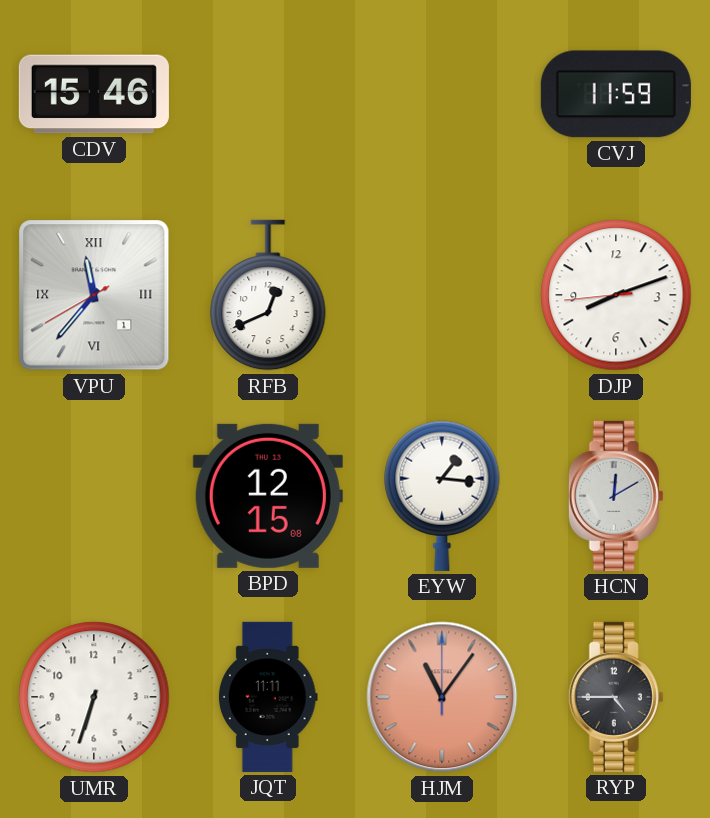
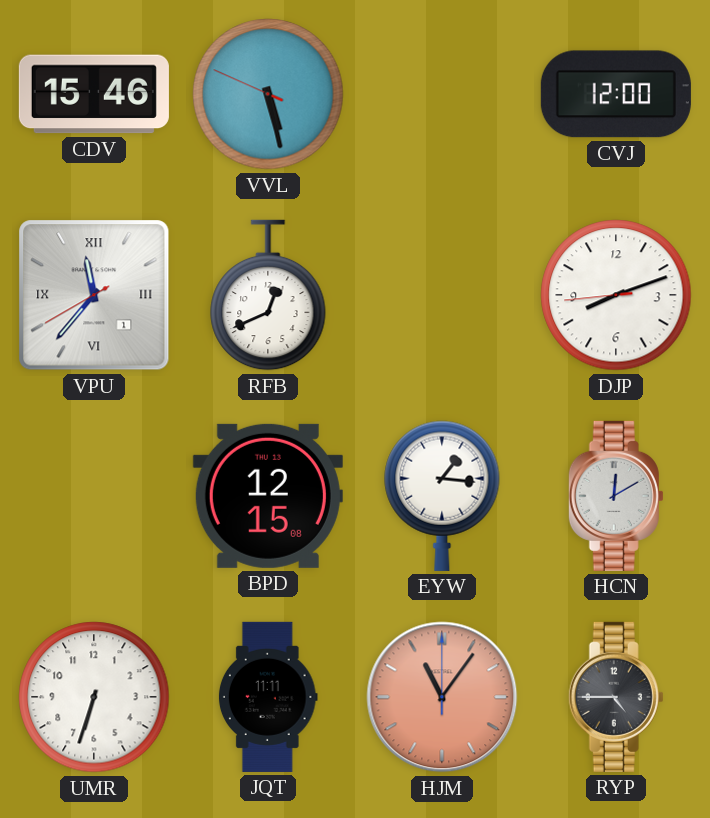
VVL: none -> 5:27 (268, 94)
CVJ: 11:59 -> 12:00 (616, 94)
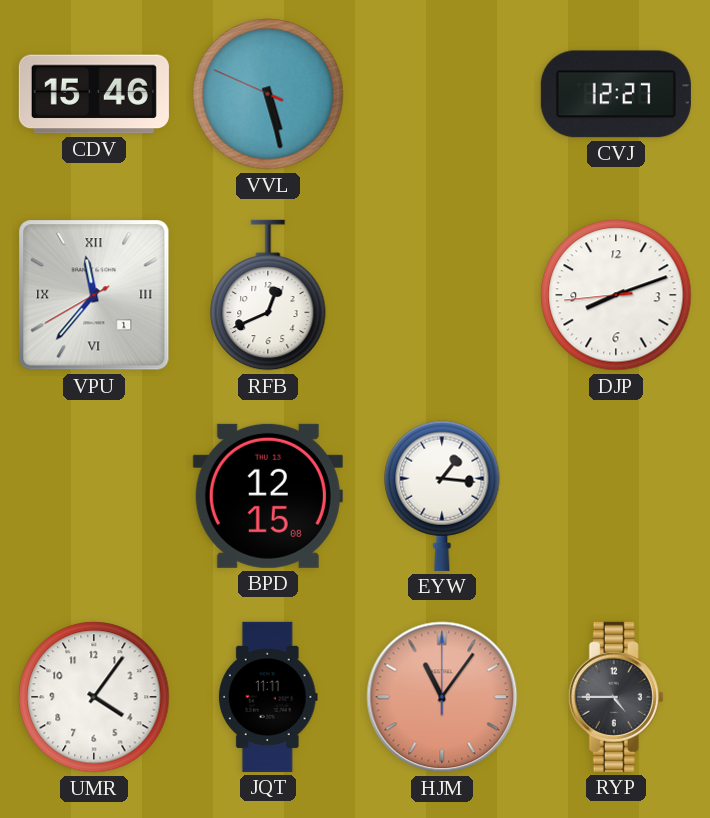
CVJ: 12:00 -> 12:27 (616, 94)
HCN: 12:10 -> none (616, 496)
UMR: 6:33 -> 4:06 (94, 697)
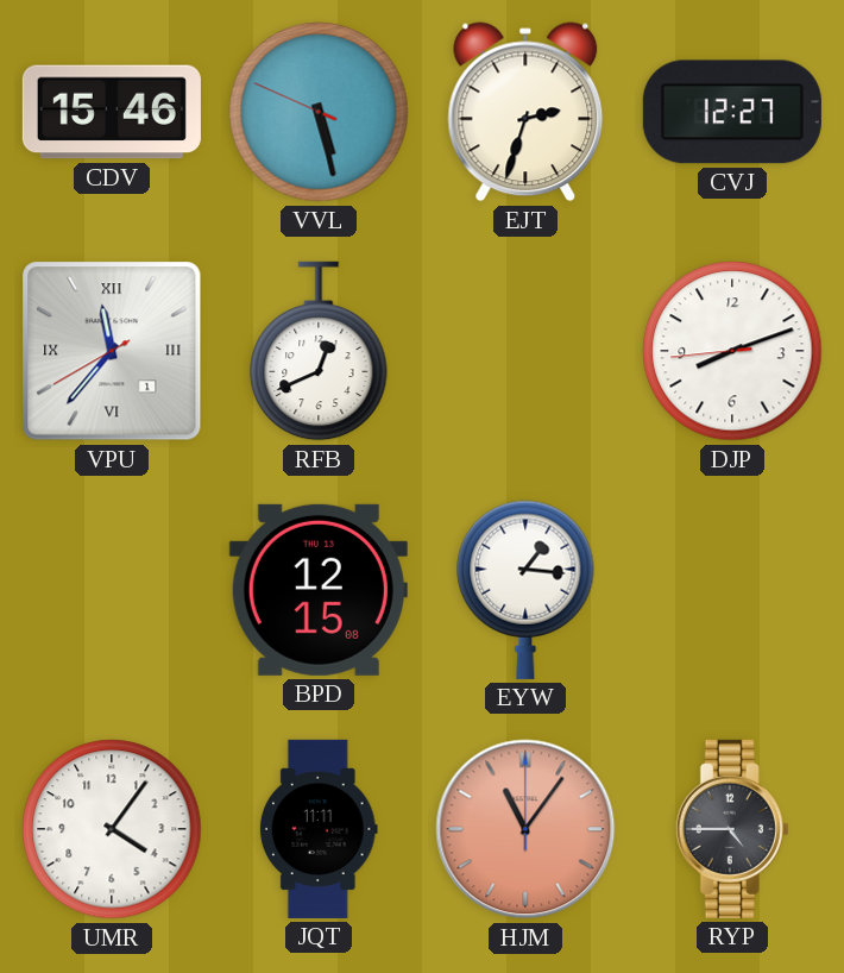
EJT: none -> 2:33 (525, 112)
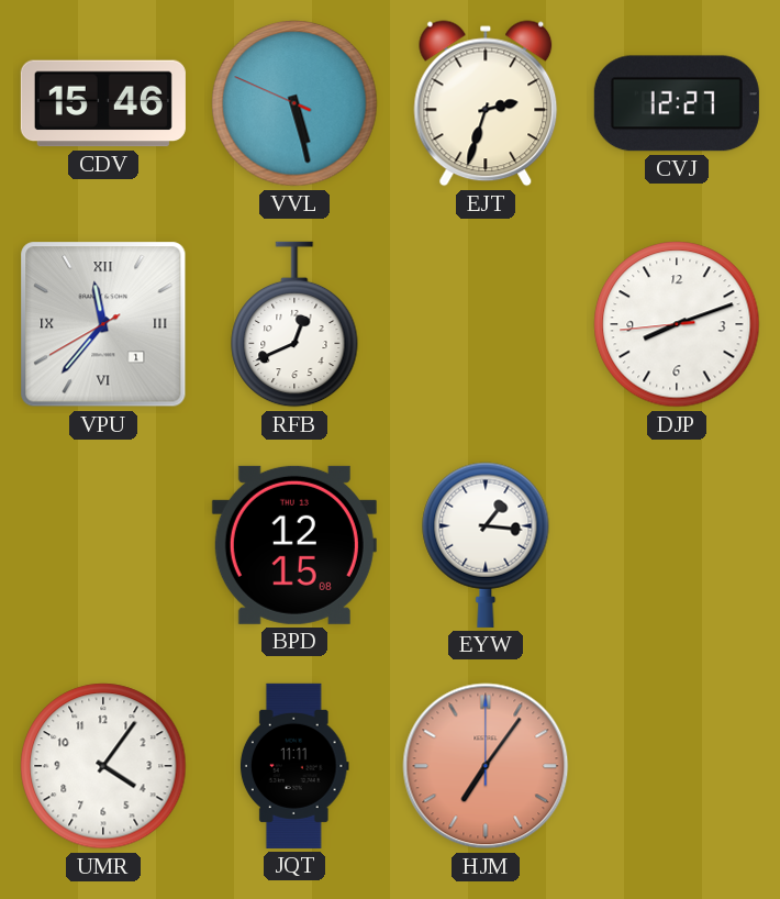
HJM: 11:06 -> 7:06 (486, 766)
RYP: 4:45 -> none (732, 829)
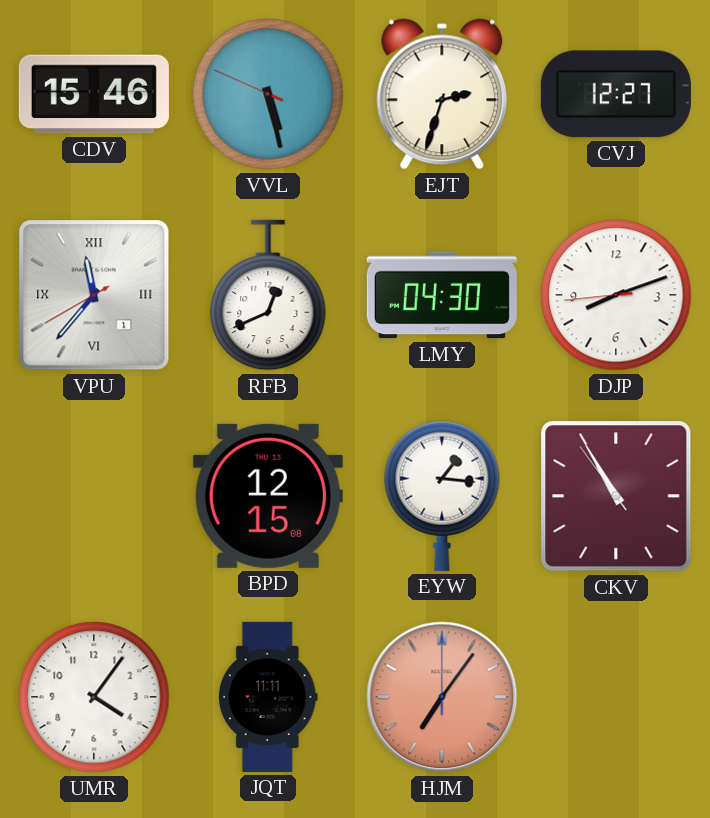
LMY: none -> 04:30 (442, 295)
CKV: none -> 10:54 (616, 496)
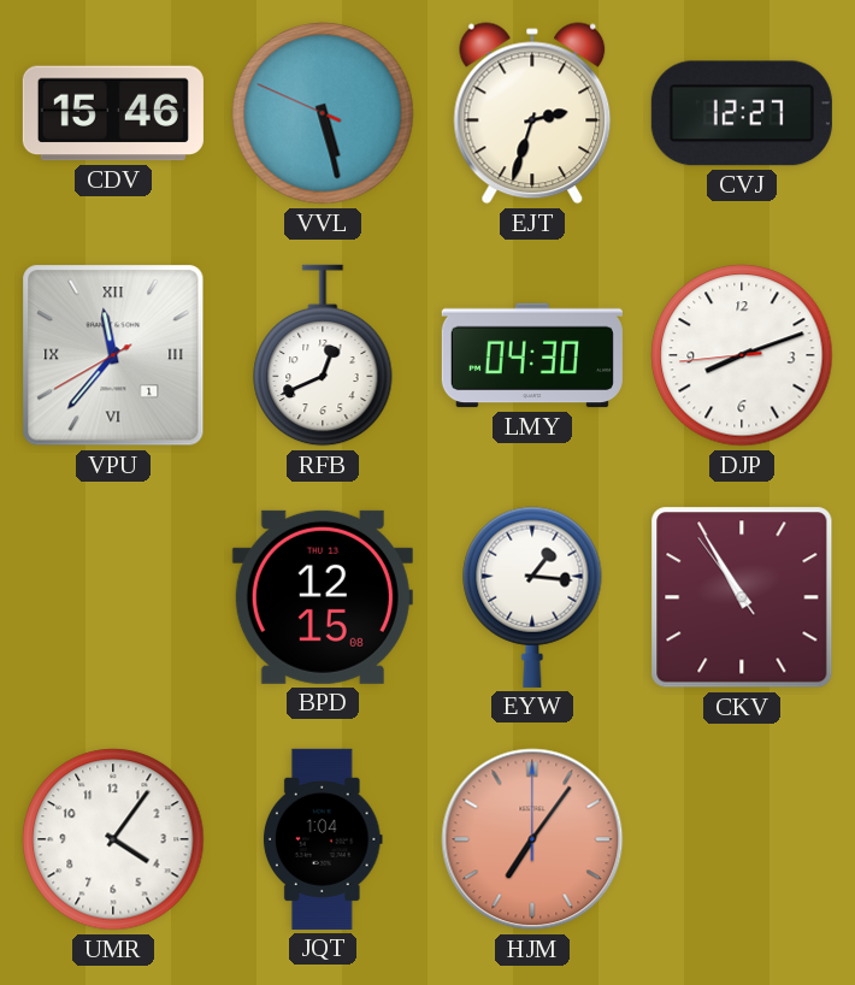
JQT: 11:11 -> 1:04 (323, 839)
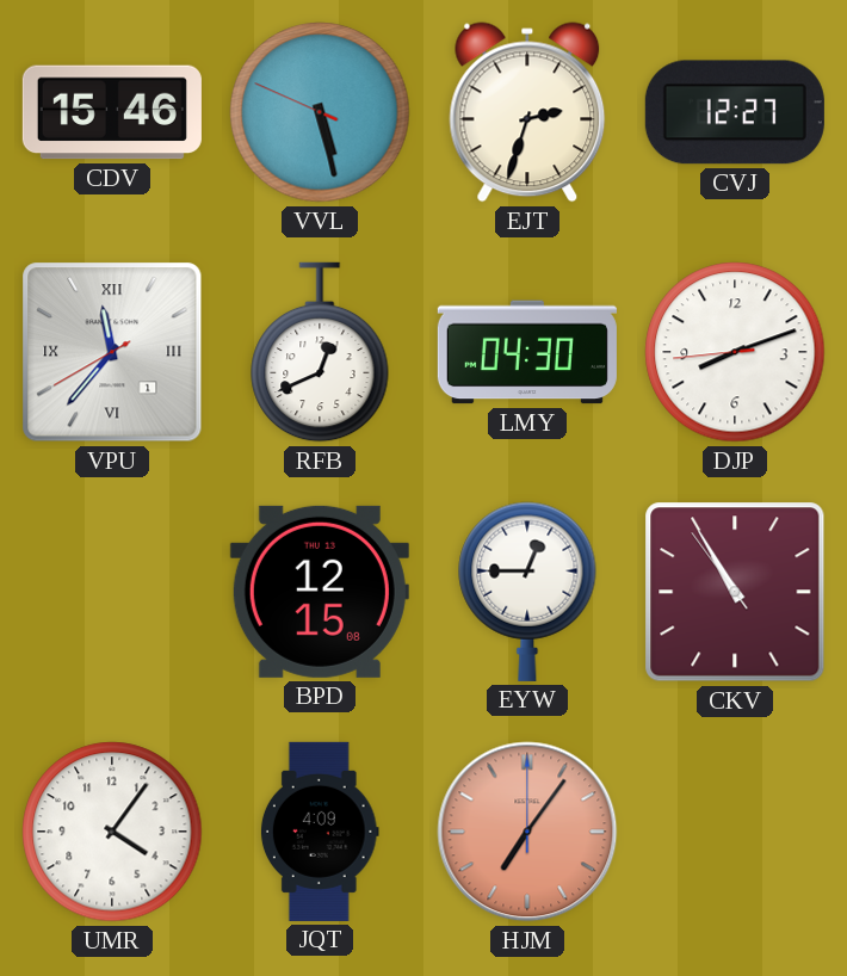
EYW: 1:16 -> 12:45 (527, 592)
JQT: 1:04 -> 4:09 (320, 832)
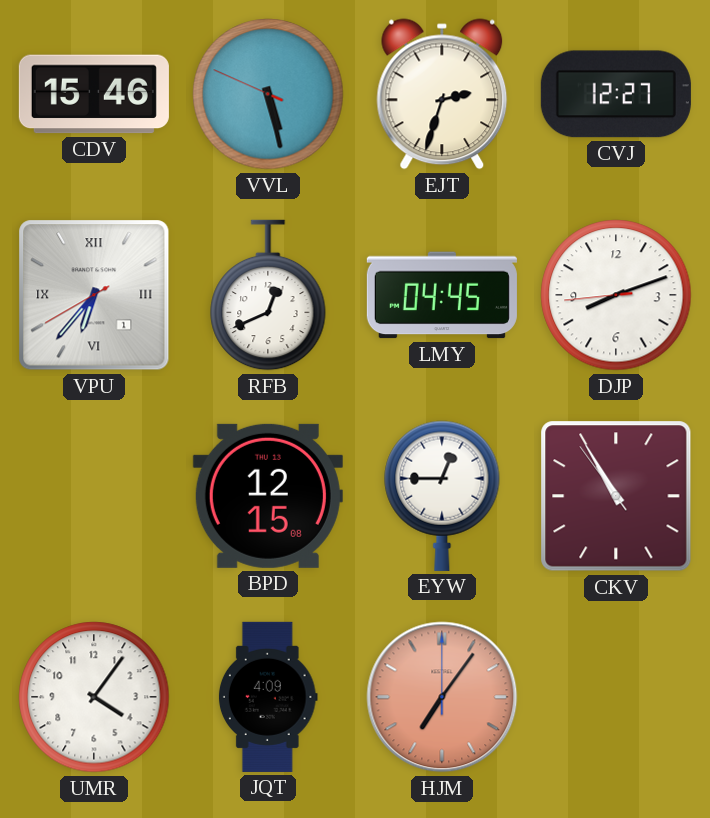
VPU: 11:36 -> 6:36 (94, 295)
LMY: 04:30 -> 04:45 (442, 295)
